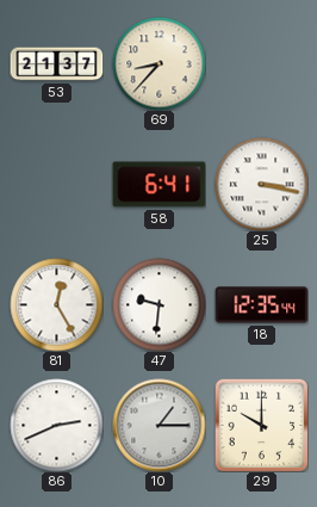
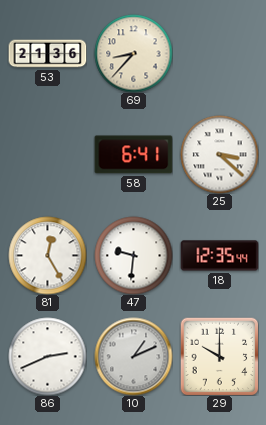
53: 21:37 -> 21:36 (47, 54)
25: 3:17 -> 3:22 (219, 154)
10: 1:15 -> 1:11 (133, 356)
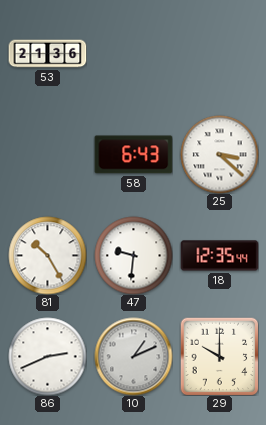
69: 8:37 -> none (133, 53)
58: 6:41 -> 6:43 (133, 155)
81: 12:25 -> 10:25 (47, 255)
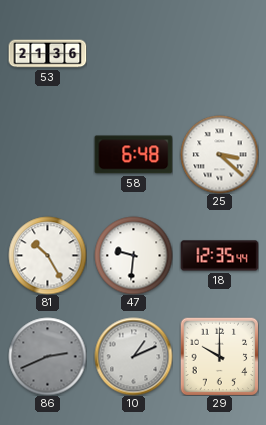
58: 6:43 -> 6:48 (133, 155)
86 dial: white -> grey (47, 356)
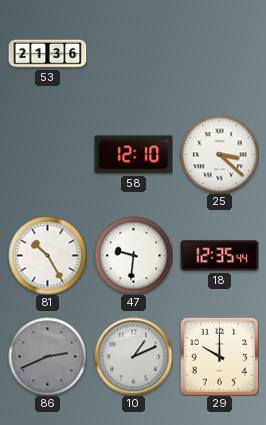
58: 6:48 -> 12:10 (133, 155)
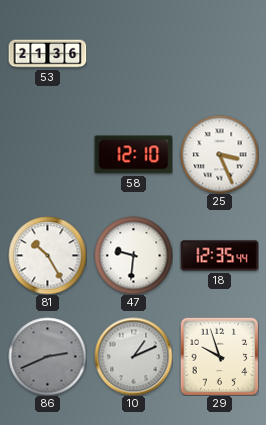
25: 3:22 -> 3:26 (219, 154)
29: 10:00 -> 9:57 (219, 356)
